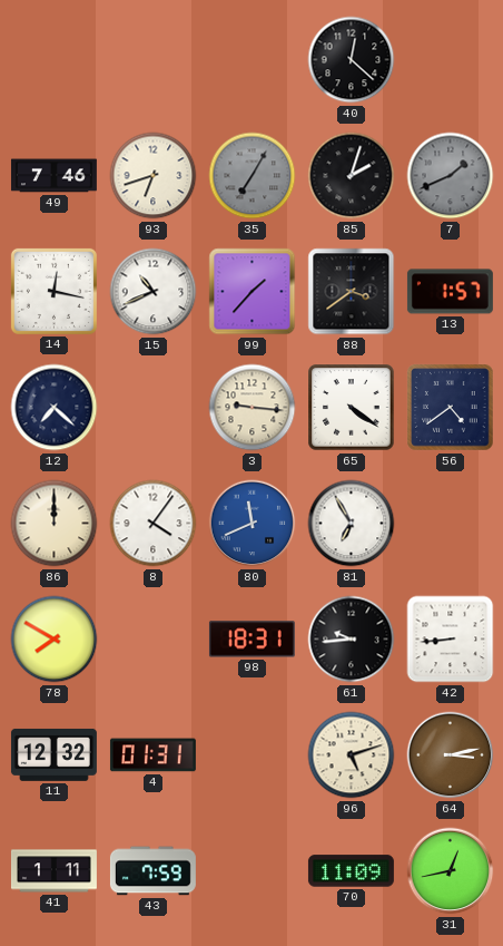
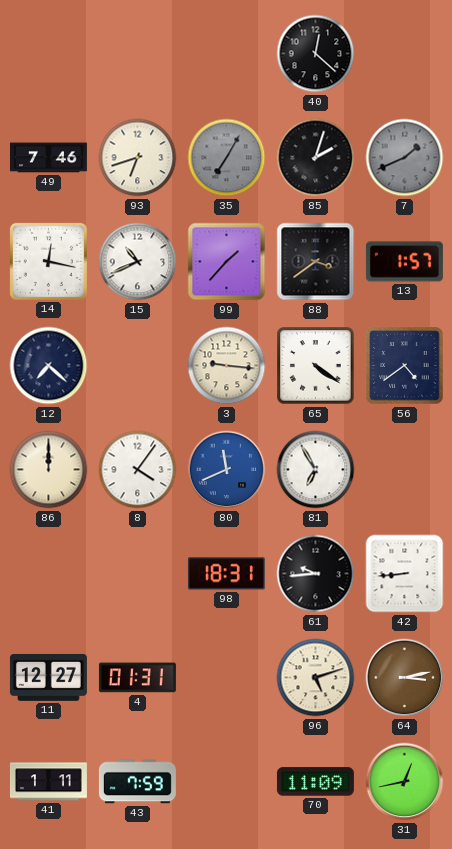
78: 7:50 -> none (55, 640)
11: 12:32 -> 12:27 (48, 677)
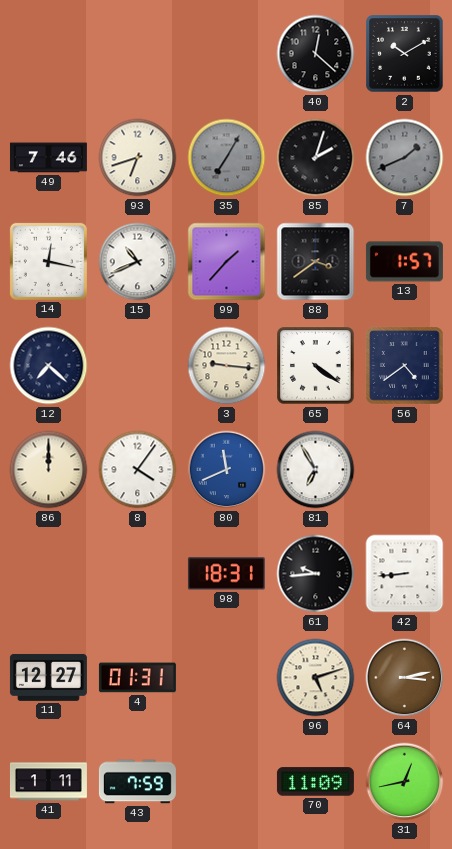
2: none -> 10:10 (405, 54)
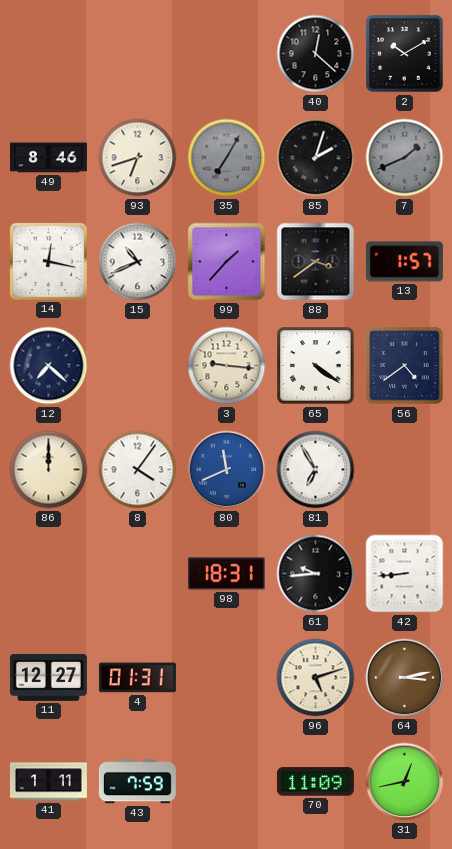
49: 7:46 -> 8:46 (48, 158)
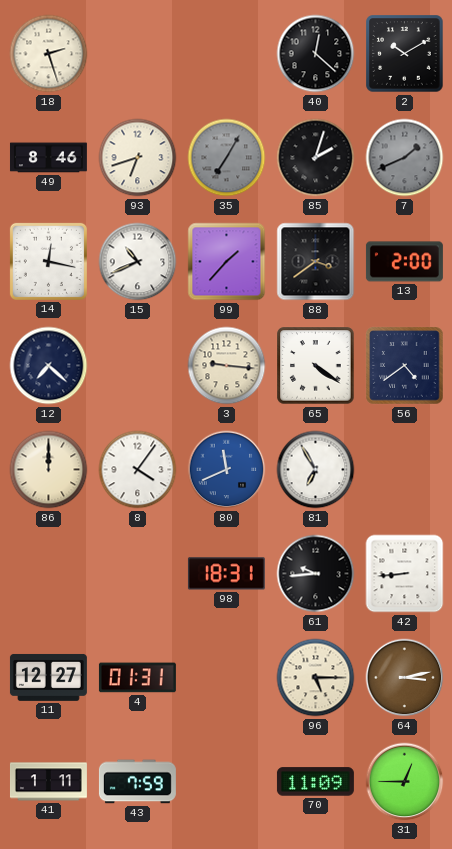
18: none -> 2:27 (49, 54)
13: 1:57 -> 2:00 (404, 262)
96: 5:12 -> 5:15 (316, 678)
31: 12:43 -> 12:45 (405, 782)
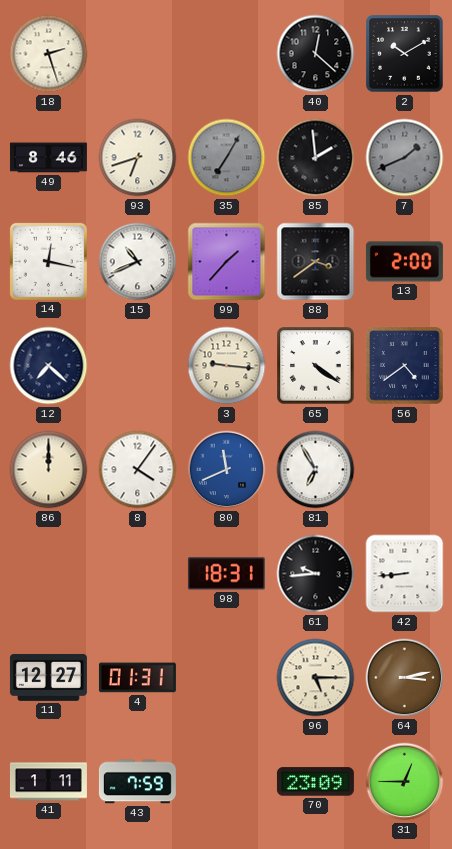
85: 2:03 -> 1:59 (316, 158)
70: 11:09 -> 23:09 (315, 782)
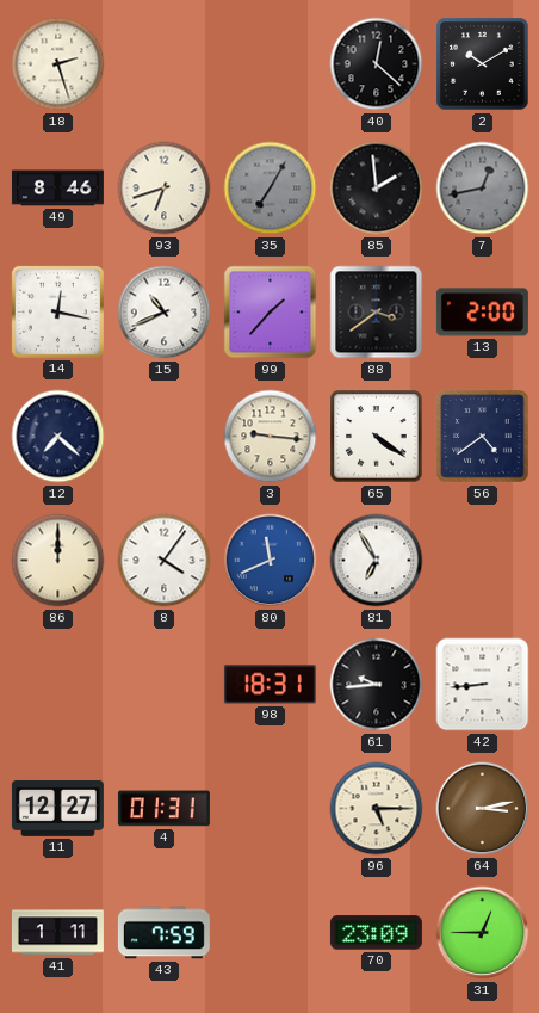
7: 1:41 -> 12:43 (483, 189)
